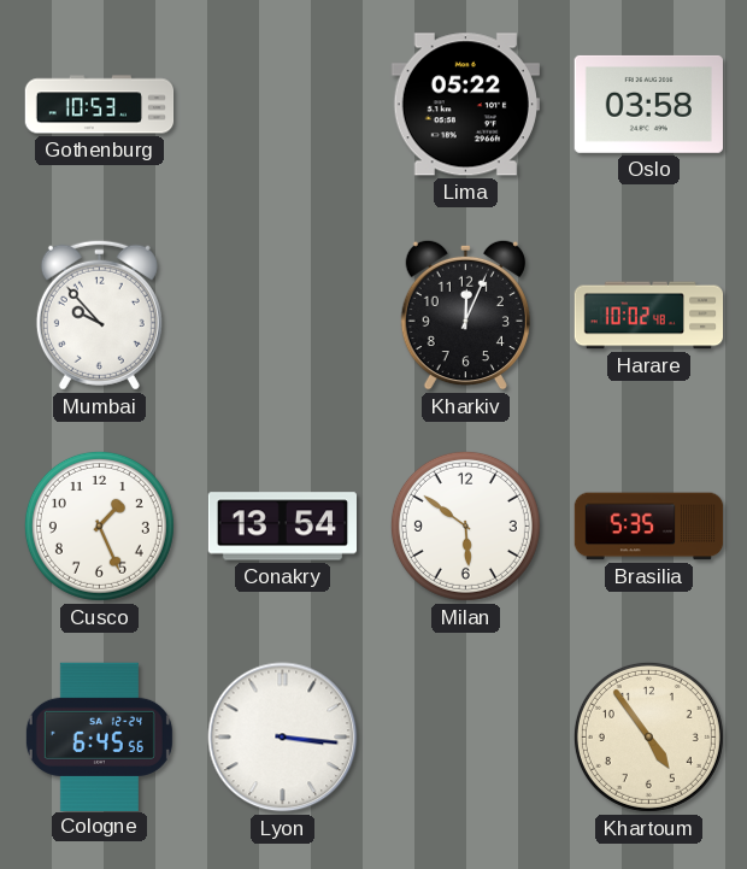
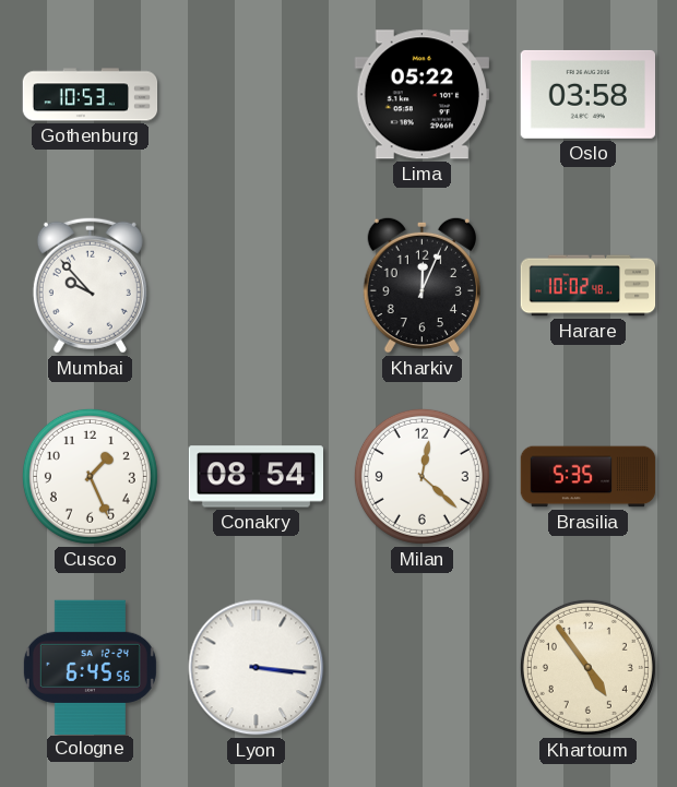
Conakry: 13:54 -> 08:54 (256, 477)
Milan: 5:51 -> 12:22 (421, 476)
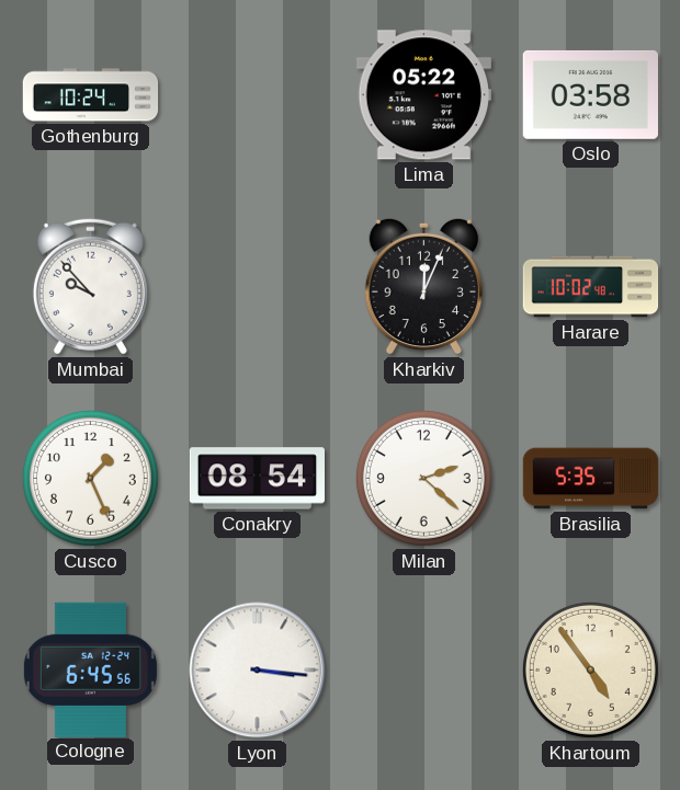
Gothenburg: 10:53 -> 10:24 (91, 95)
Milan: 12:22 -> 2:22 (423, 478)
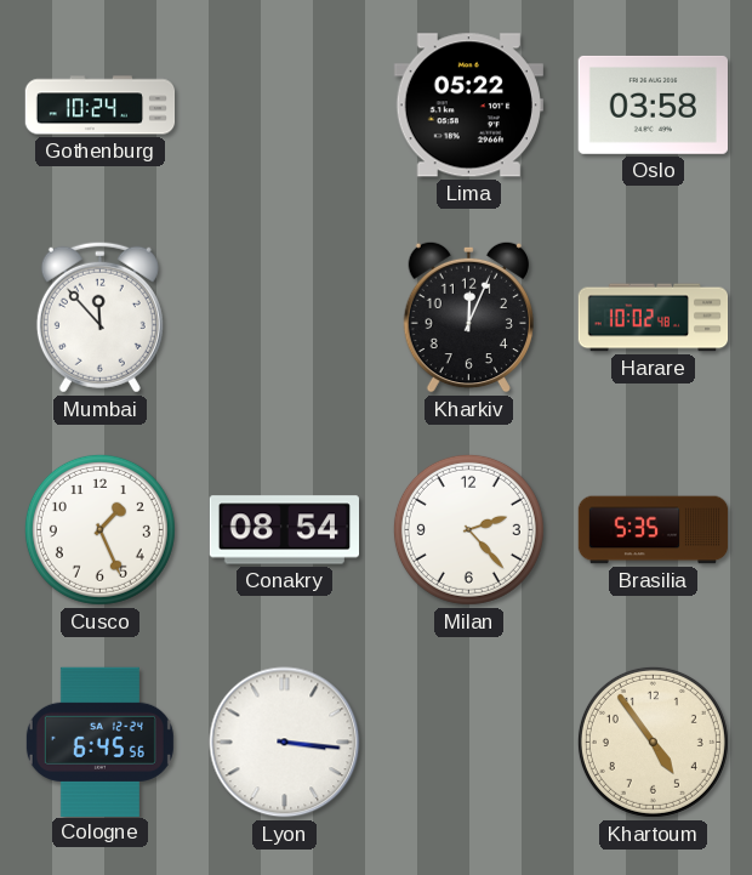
Mumbai: 9:53 -> 11:53 (99, 317)
Milan: 2:22 -> 2:23 (468, 529)
